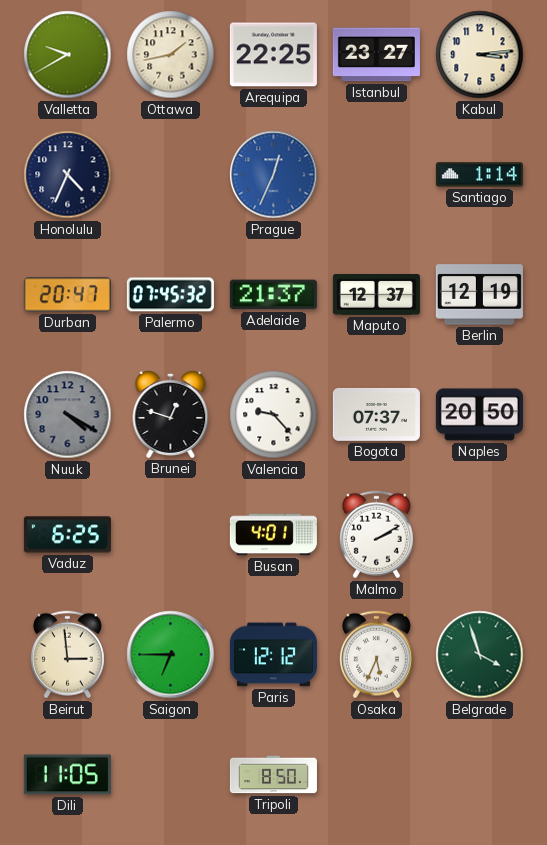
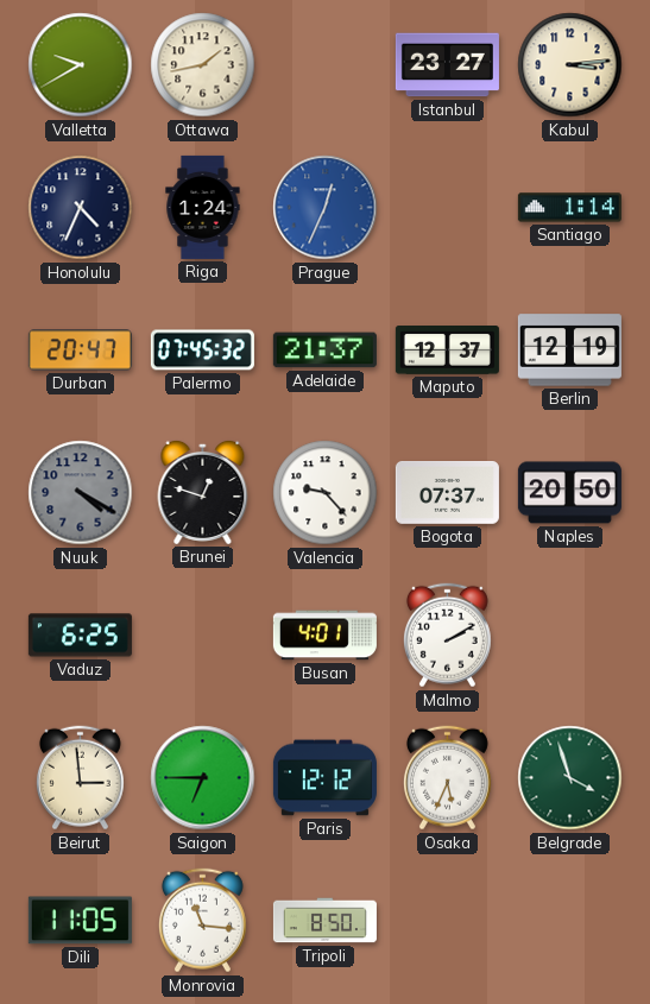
Arequipa: 22:25 -> none (273, 55)
Riga: none -> 1:24 (203, 207)
Monrovia: none -> 11:16 (202, 921)
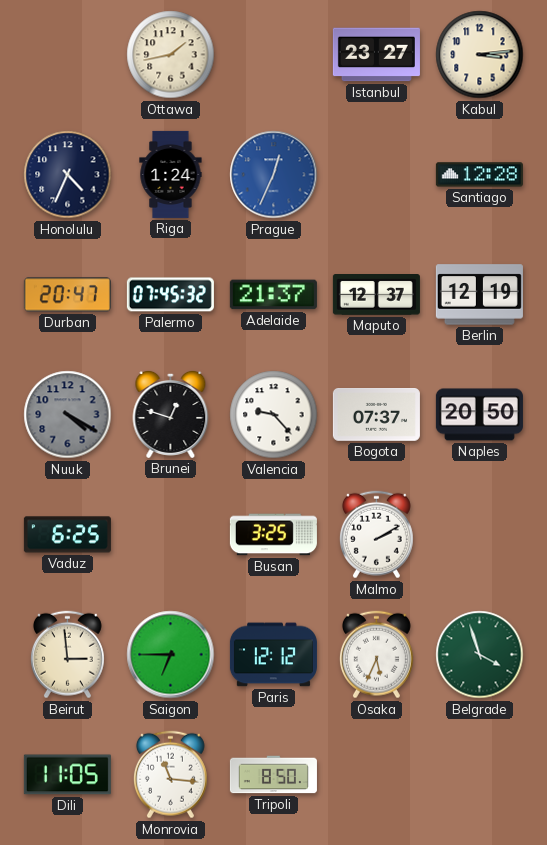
Valletta: 9:40 -> none (81, 65)
Santiago: 1:14 -> 12:28 (479, 175)
Busan: 4:01 -> 3:25 (273, 535)
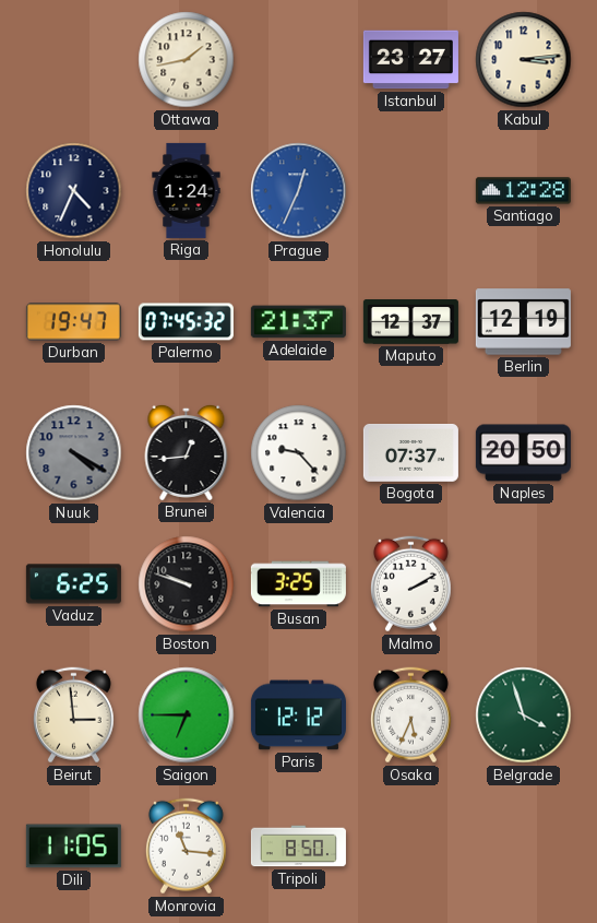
Durban: 20:47 -> 19:47 (73, 322)
Brunei: 12:48 -> 12:44 (187, 452)
Boston: none -> 9:48 (187, 584)
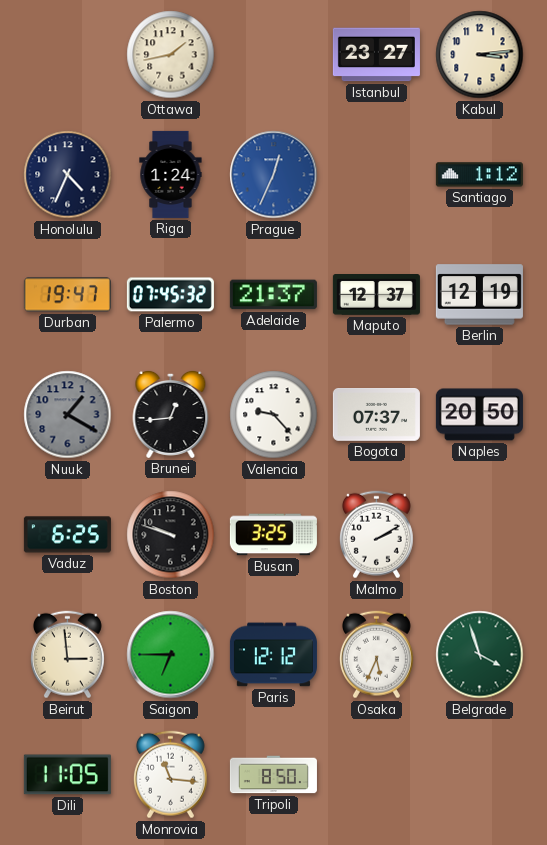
Santiago: 12:28 -> 1:12 (479, 175)
Nuuk: 4:20 -> 1:20 (68, 415)
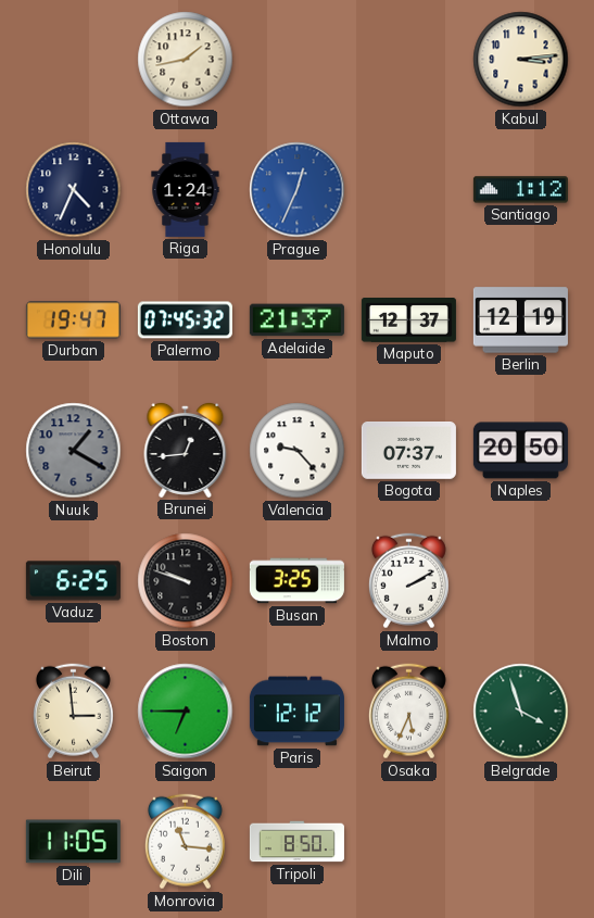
Istanbul: 23:27 -> none (376, 55)
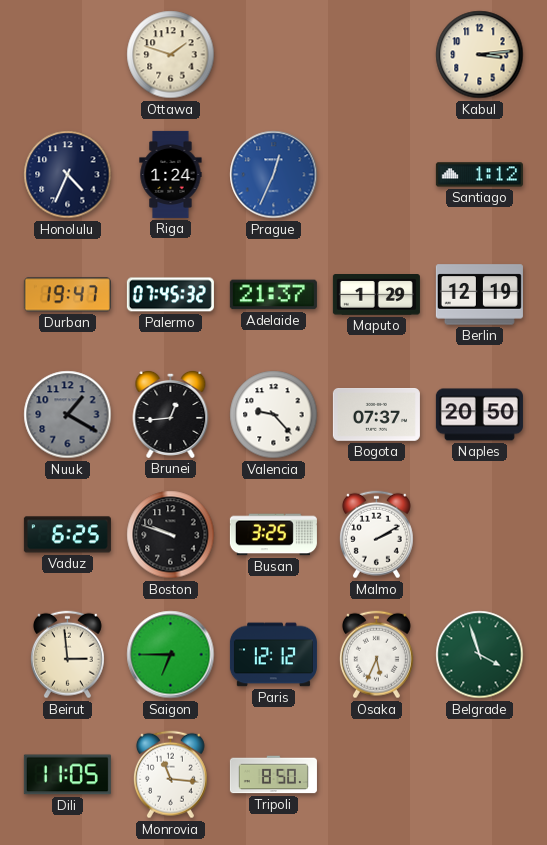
Ottawa: 1:43 -> 1:48 (171, 55)
Maputo: 12:37 -> 1:29 (376, 295)
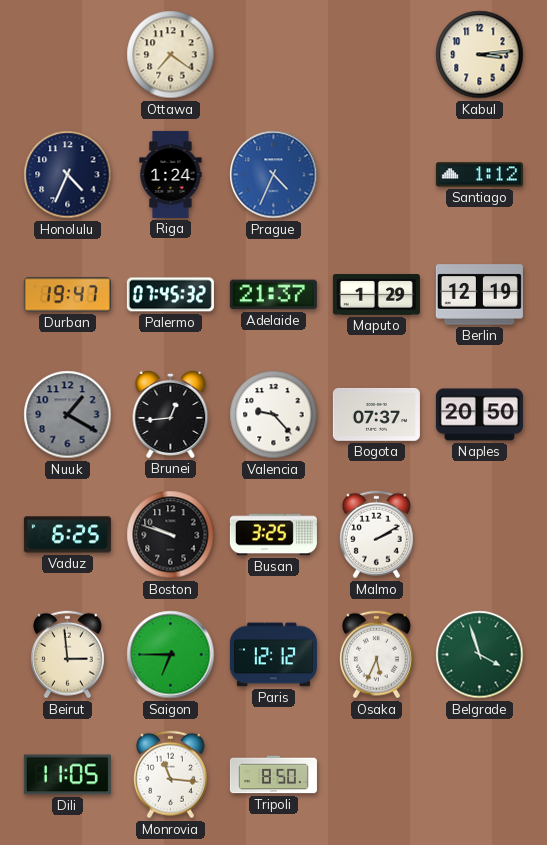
Ottawa: 1:48 -> 7:21 (171, 55)
Prague: 12:34 -> 4:34 (274, 175)
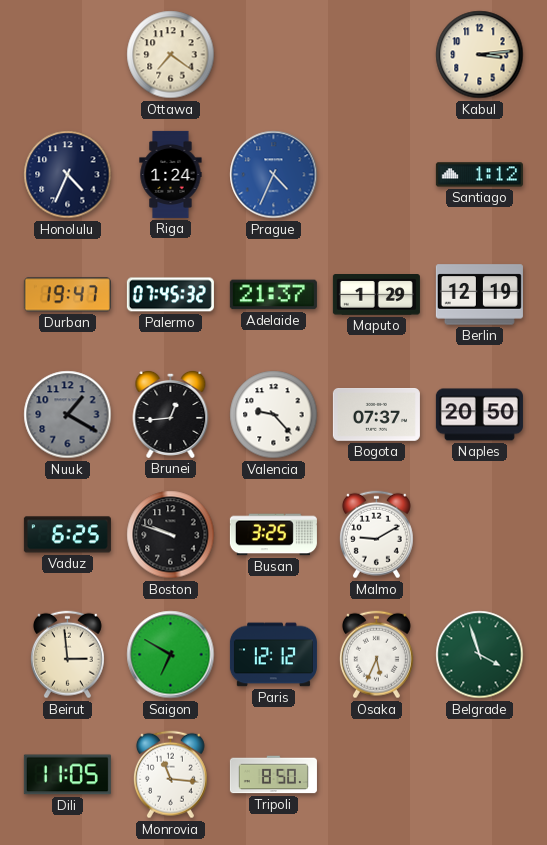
Malmo: 2:10 -> 9:10 (376, 535)
Saigon: 6:45 -> 6:50 (171, 655)
